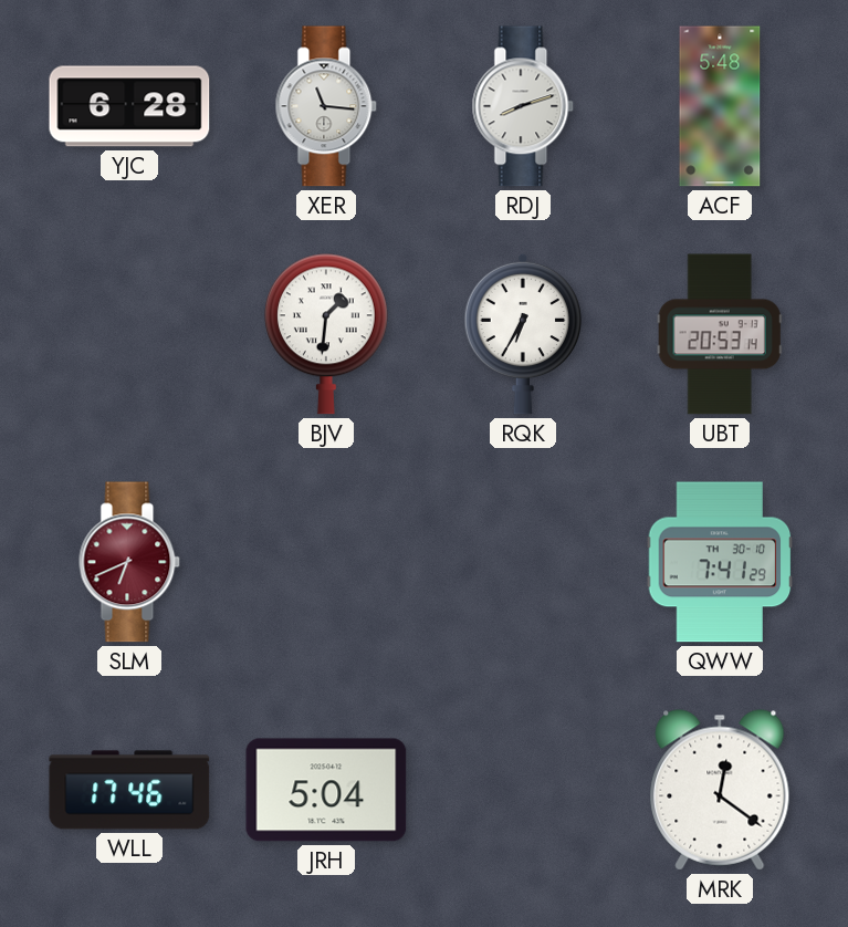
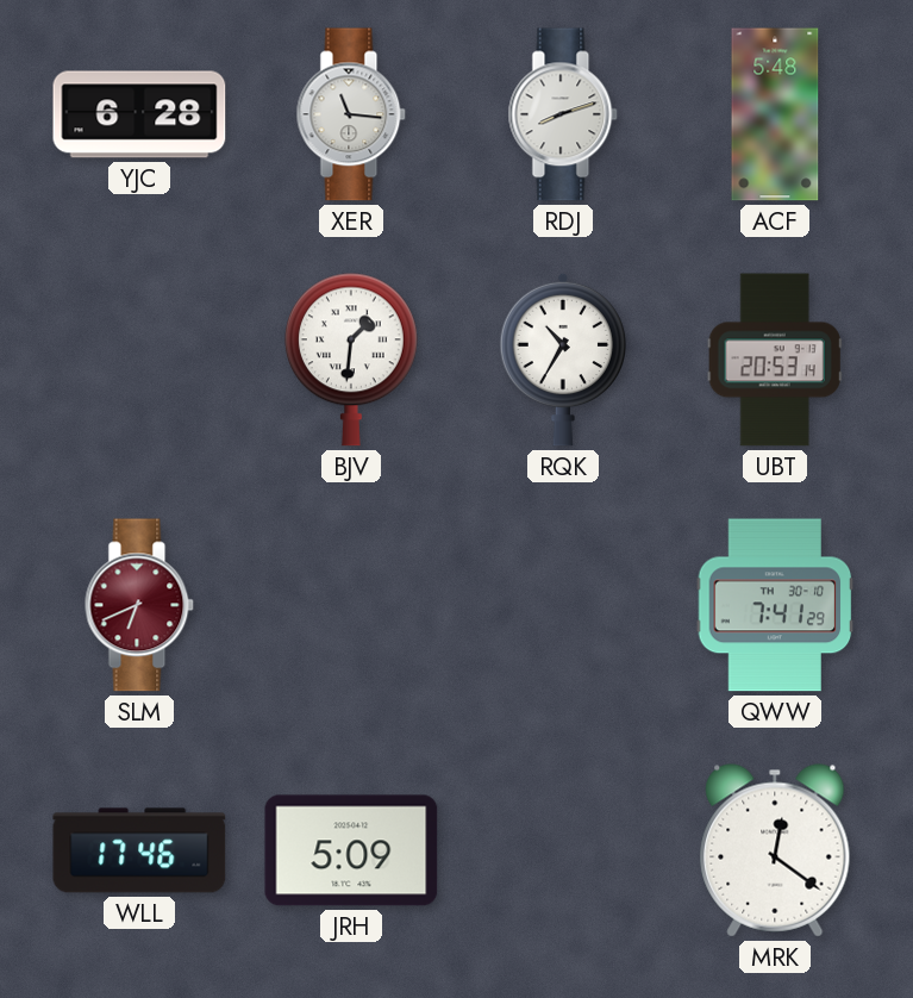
RQK: 6:35 -> 10:35 (562, 360)
JRH: 5:04 -> 5:09 (351, 850)
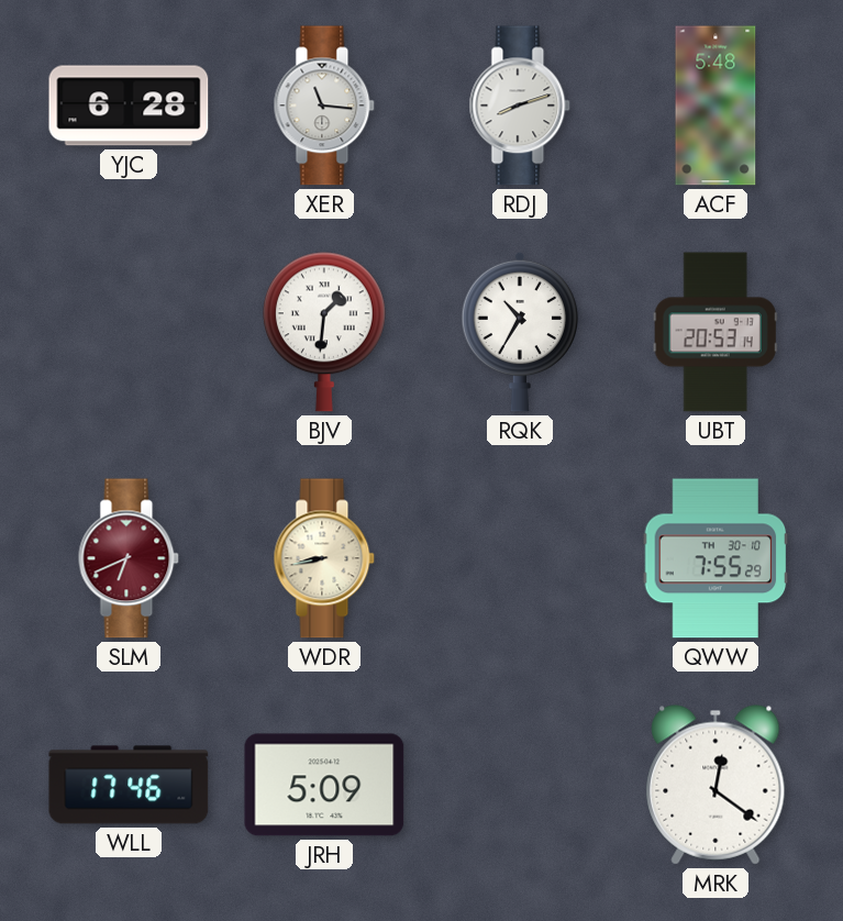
WDR: none -> 8:43 (324, 558)
QWW: 7:41 -> 7:55 (716, 558)
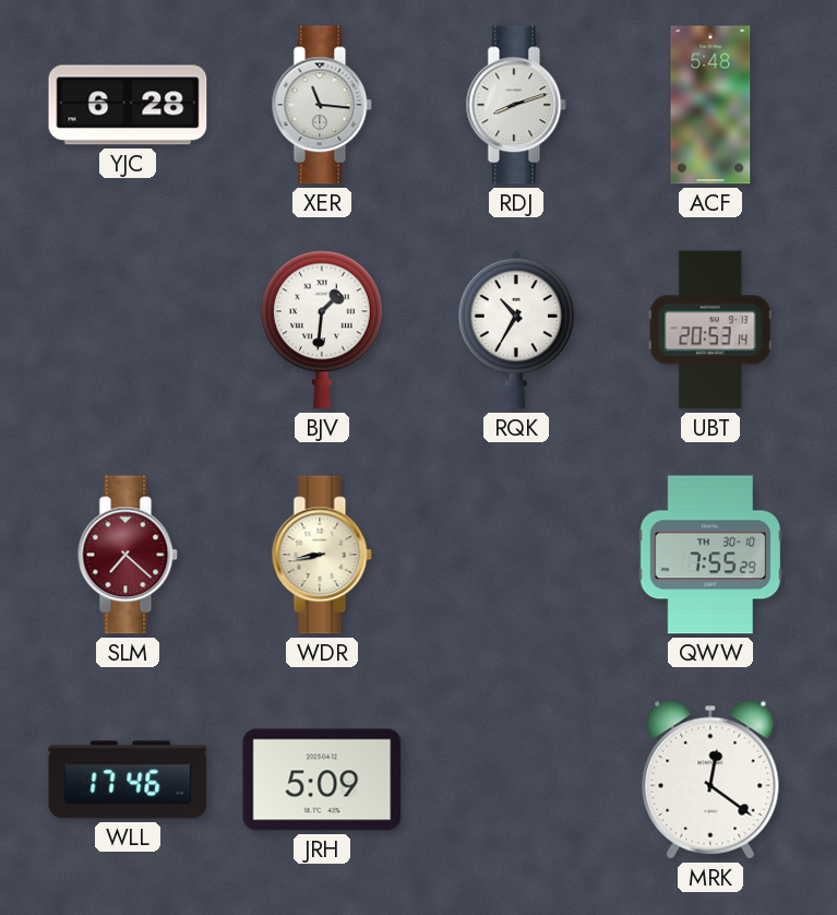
SLM: 6:41 -> 7:22 (128, 555)
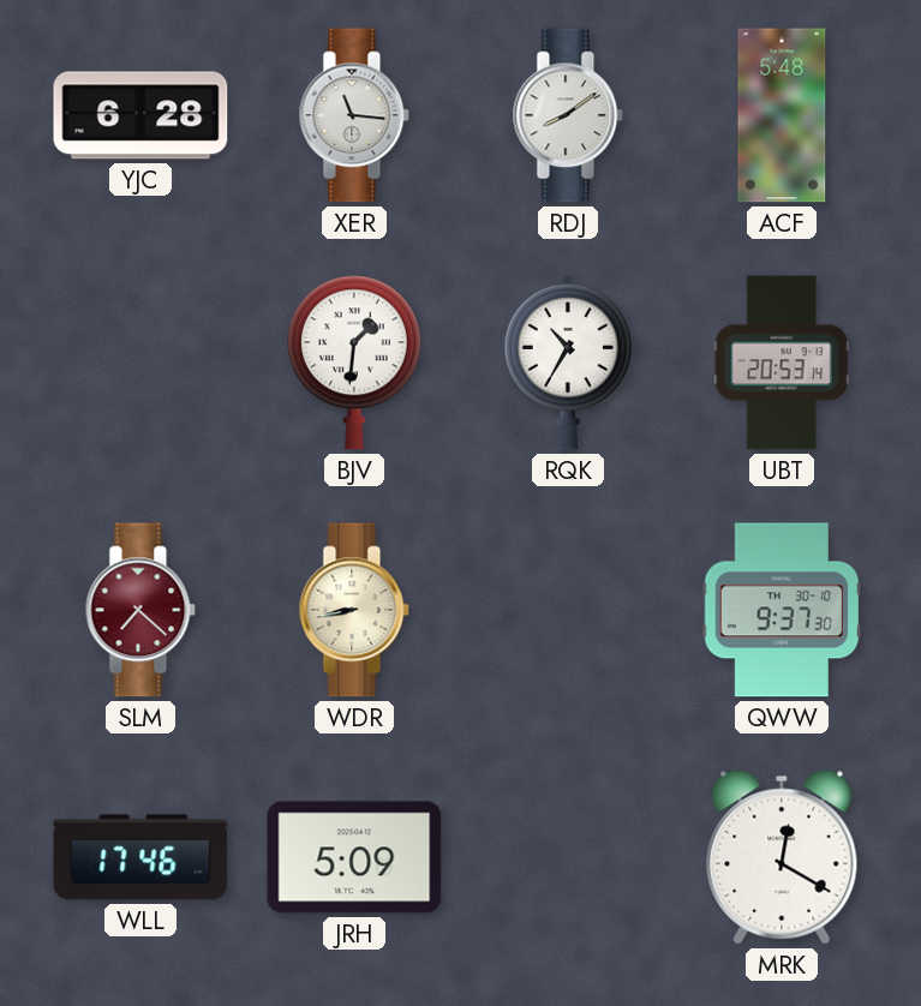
RDJ: 8:12 -> 8:09 (568, 115)
QWW: 7:55 -> 9:37 (782, 610)
MRK: 12:21 -> 12:20 (782, 857)
